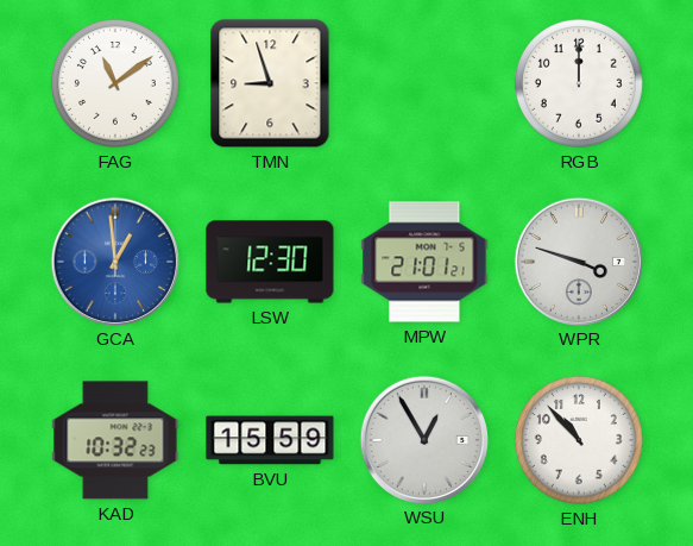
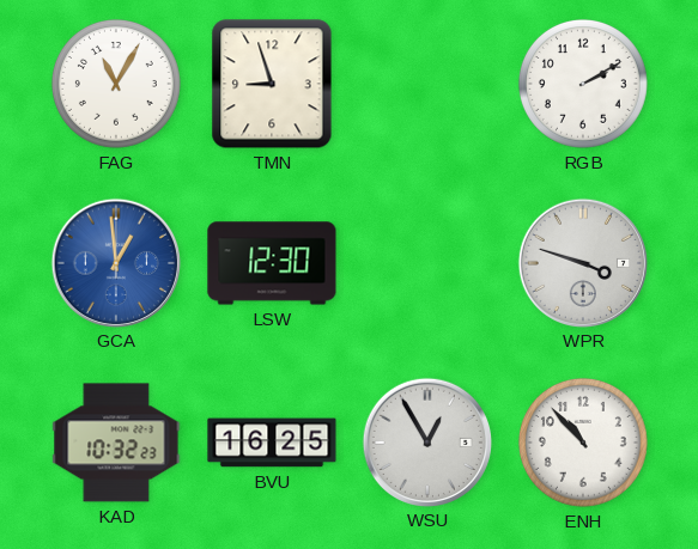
FAG: 11:09 -> 11:05 (116, 84)
RGB: 12:00 -> 2:10 (583, 84)
MPW: 21:01 -> none (424, 262)
BVU: 15:59 -> 16:25 (272, 443)
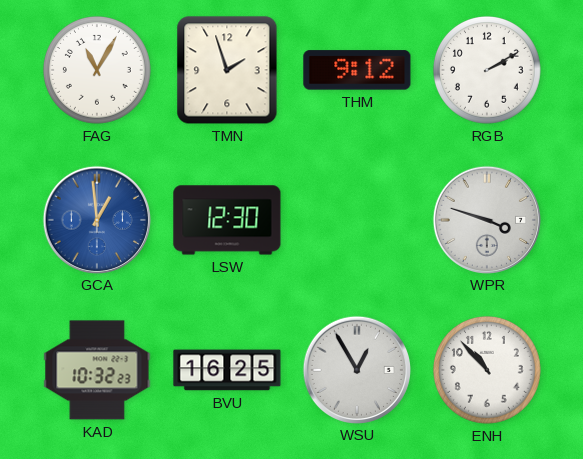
TMN: 8:57 -> 1:57 (227, 70)
THM: none -> 9:12 (357, 70)
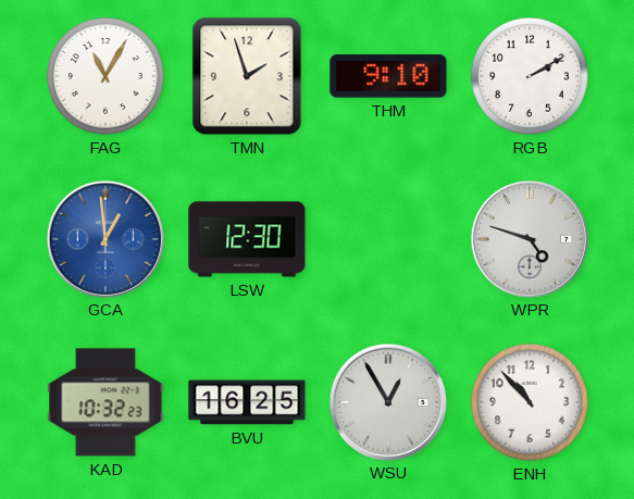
THM: 9:12 -> 9:10 (388, 76)
WPR: 3:48 -> 4:48 (529, 238)
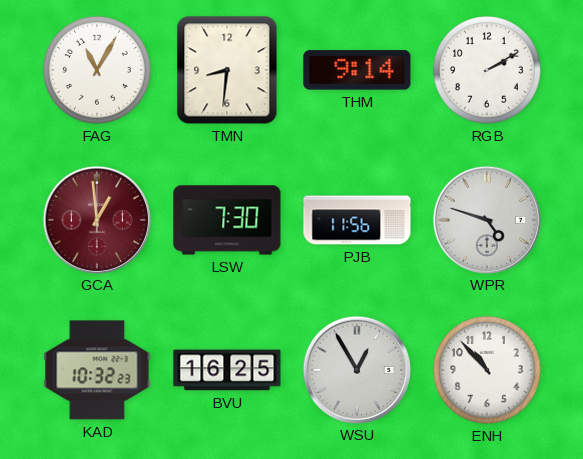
TMN: 1:57 -> 8:31 (227, 70)
THM: 9:10 -> 9:14 (357, 70)
GCA dial: blue -> burgundy (96, 219)
LSW: 12:30 -> 7:30 (227, 220)
PJB: none -> 11:56 (357, 220)
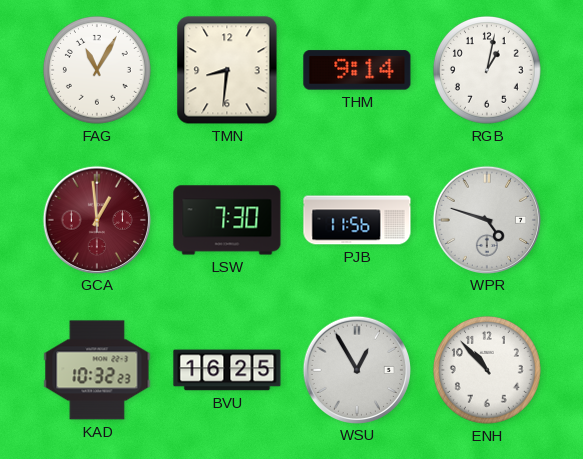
RGB: 2:10 -> 1:02 (487, 70)
